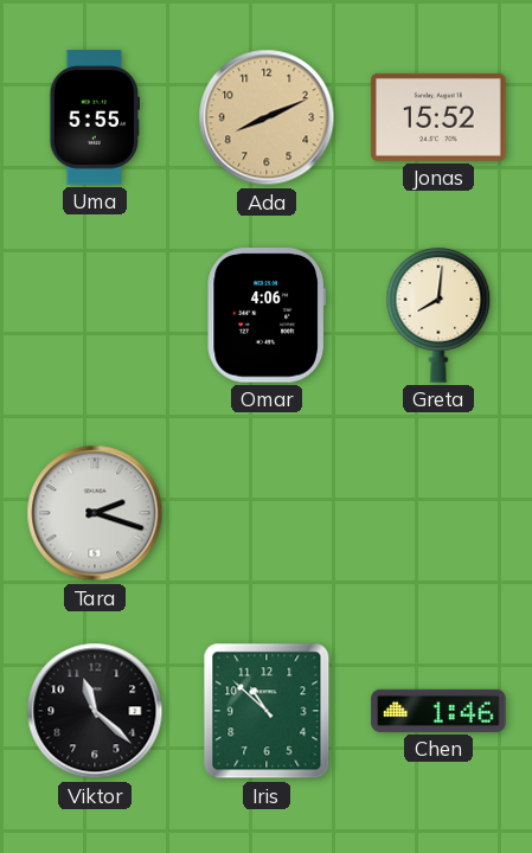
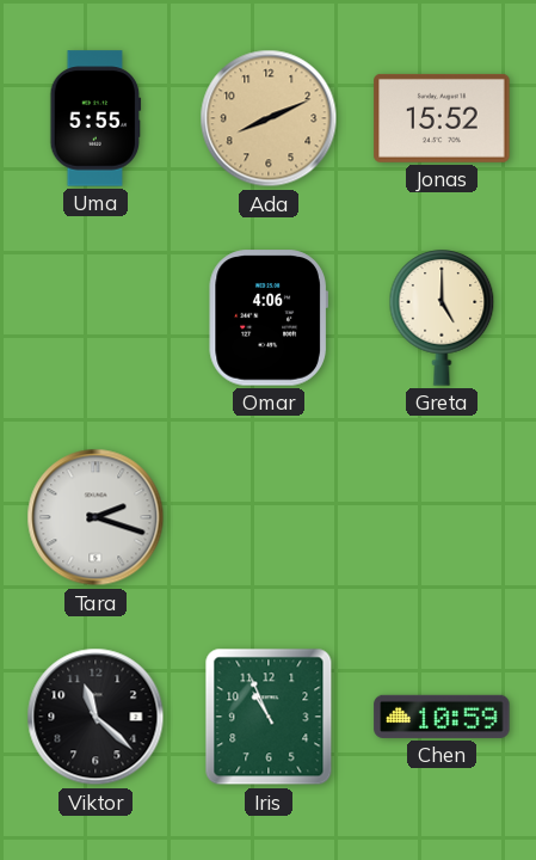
Greta: 8:01 -> 5:00 (442, 319)
Iris: 10:52 -> 10:56 (269, 717)
Chen: 1:46 -> 10:59 (442, 717)
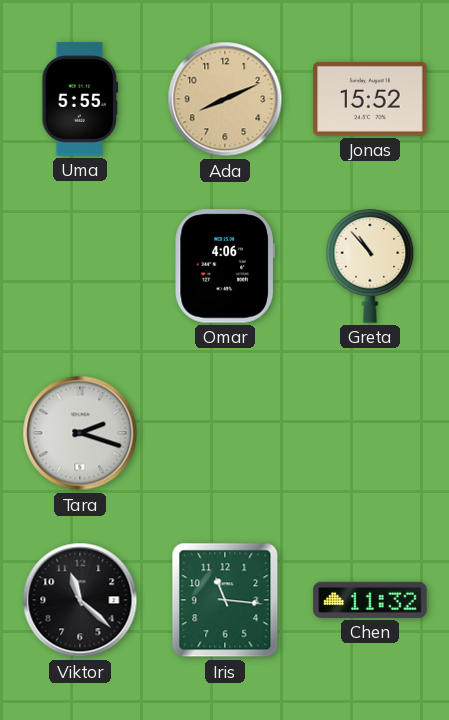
Greta: 5:00 -> 10:53 (370, 267)
Iris: 10:56 -> 11:16 (225, 600)
Chen: 10:59 -> 11:32 (370, 600)
